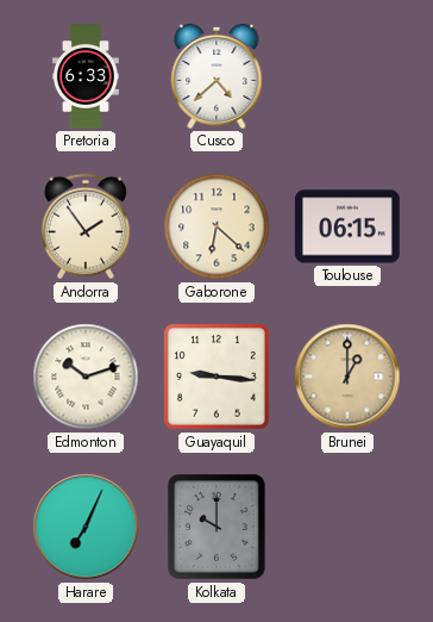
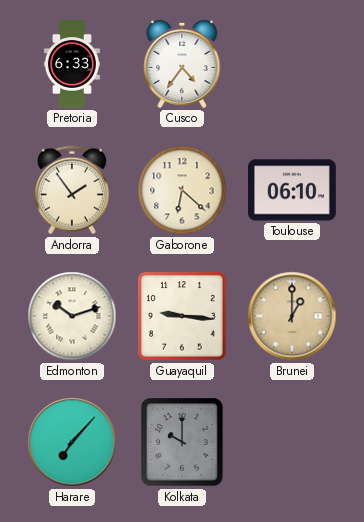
Cusco: 4:38 -> 4:36 (182, 64)
Toulouse: 06:15 -> 06:10 (292, 190)
Harare: 7:04 -> 7:07 (72, 442)
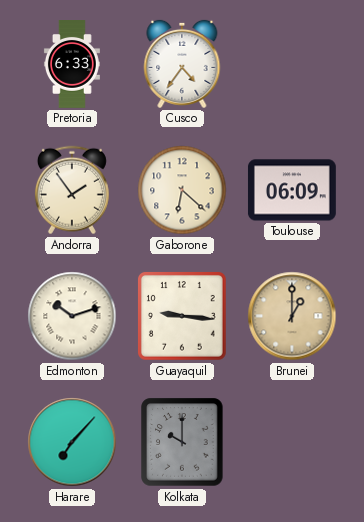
Toulouse: 06:10 -> 06:09 (292, 190)
